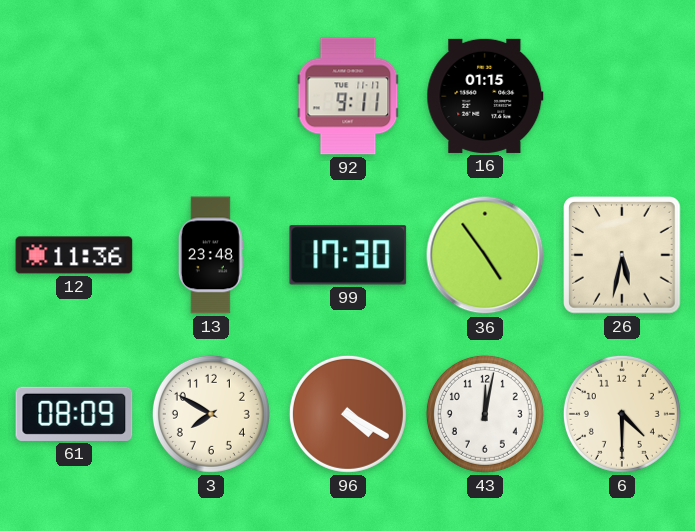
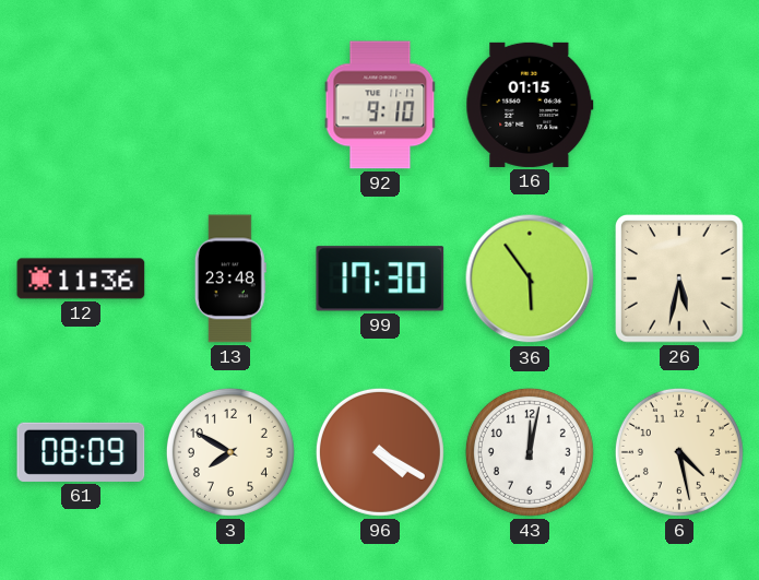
92: 9:11 -> 9:10 (380, 105)
36: 4:54 -> 5:54 (530, 279)
6: 4:30 -> 4:28 (679, 452)
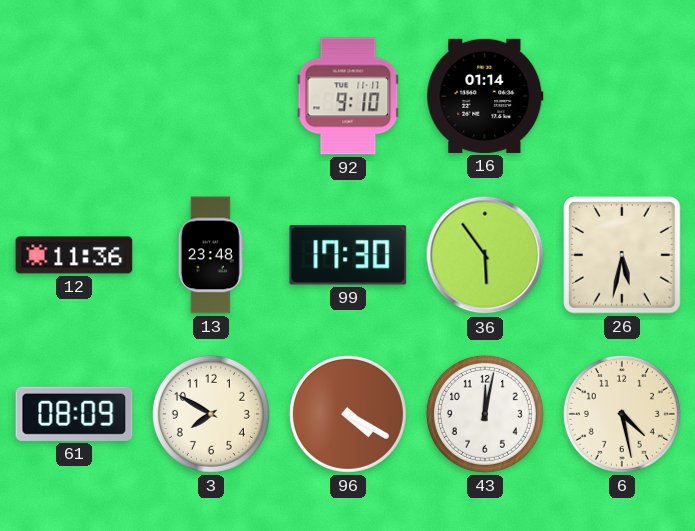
16: 01:15 -> 01:14 (485, 96)
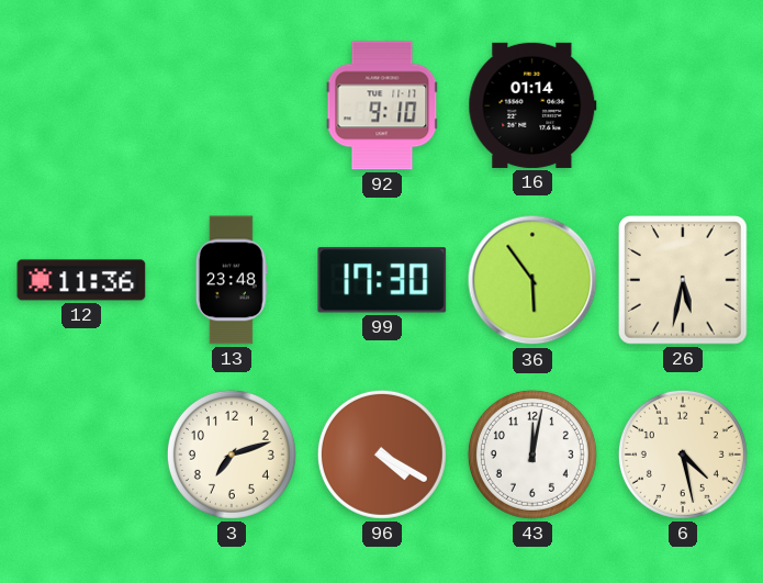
61: 08:09 -> none (74, 414)
3: 7:50 -> 7:12 (232, 455)
